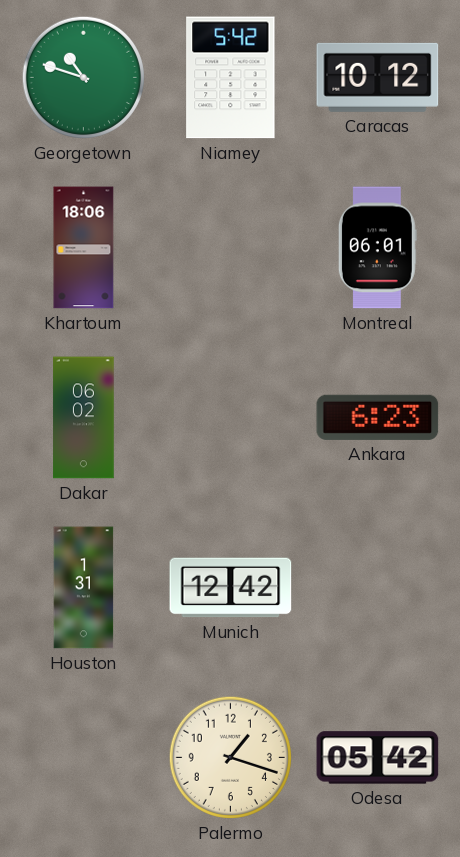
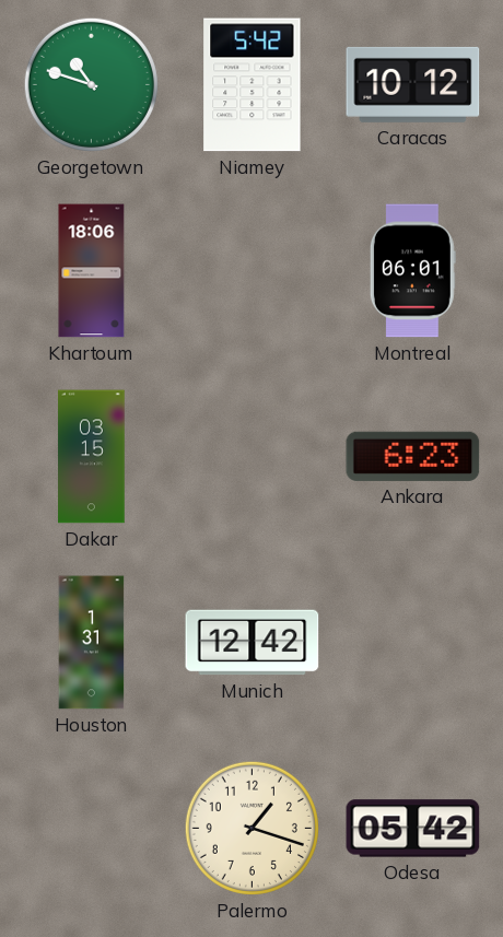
Dakar: 06:02 -> 03:15 (92, 457)
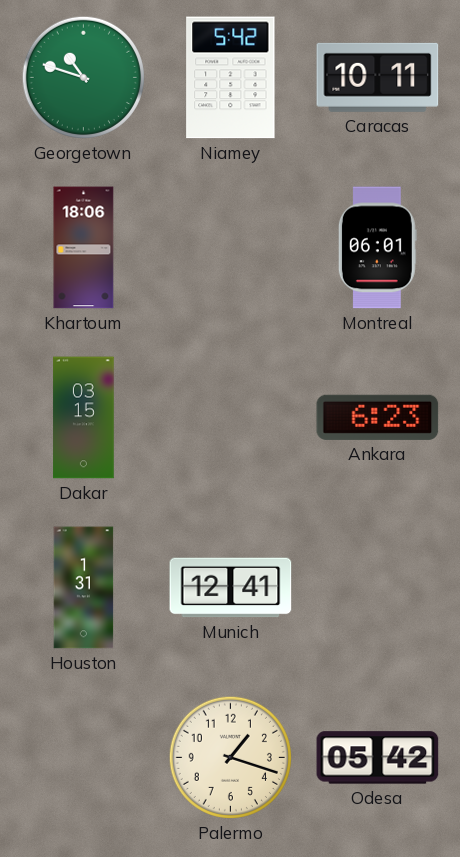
Caracas: 10:12 -> 10:11 (378, 77)
Munich: 12:42 -> 12:41 (231, 588)
